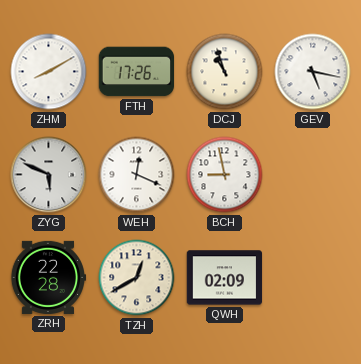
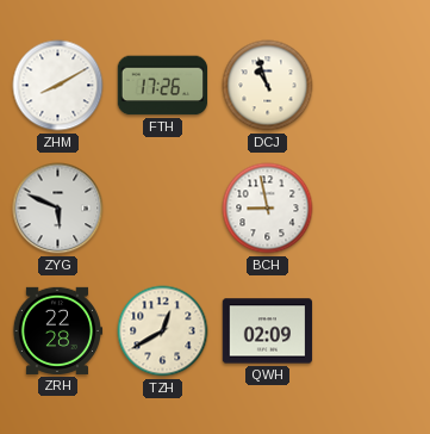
GEV: 5:17 -> none (313, 72)
WEH: 12:19 -> none (137, 175)
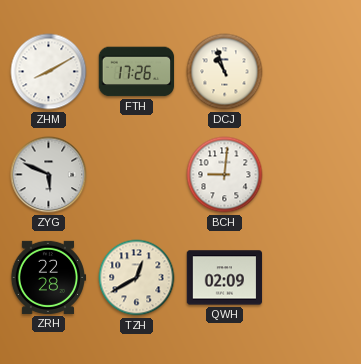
BCH: 8:58 -> 9:01 (225, 175)
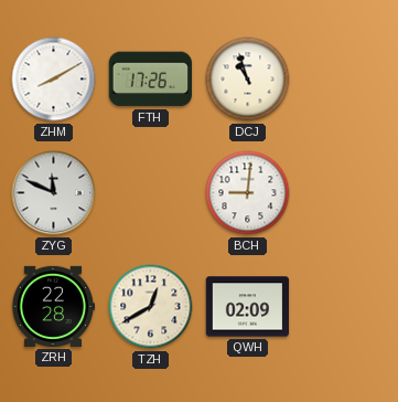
ZYG: 5:49 -> 11:49 (54, 193)
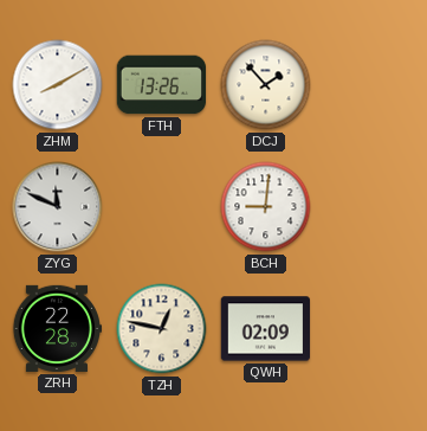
FTH: 17:26 -> 13:26 (162, 85)
DCJ: 10:57 -> 1:53 (266, 85)
TZH: 12:40 -> 12:47 (162, 329)
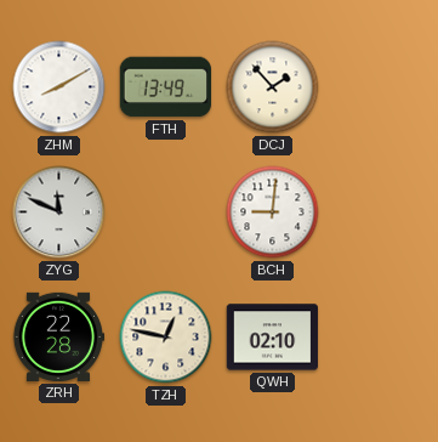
FTH: 13:26 -> 13:49 (166, 87)
QWH: 02:09 -> 02:10 (273, 338)
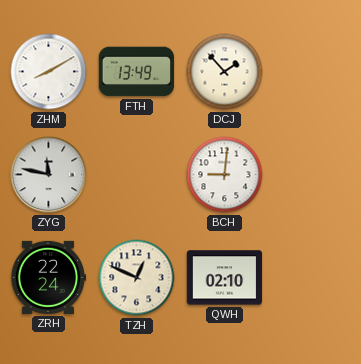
ZYG: 11:49 -> 11:47 (49, 175)
ZRH: 22:28 -> 22:24 (48, 277)
TZH: 12:47 -> 12:49 (137, 278)
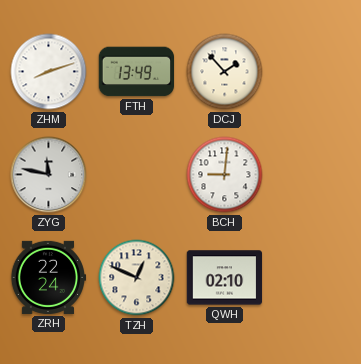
ZHM: 8:10 -> 8:12 (49, 72)
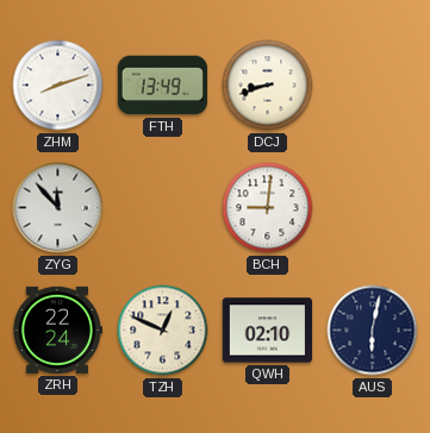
DCJ: 1:53 -> 8:42 (268, 86)
ZYG: 11:47 -> 11:53 (58, 208)
AUS: none -> 6:02 (373, 331)
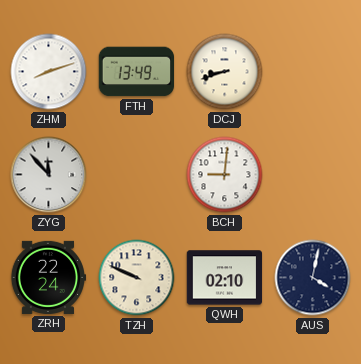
TZH: 12:49 -> 9:49 (137, 278)
AUS: 6:02 -> 4:02 (313, 278)
